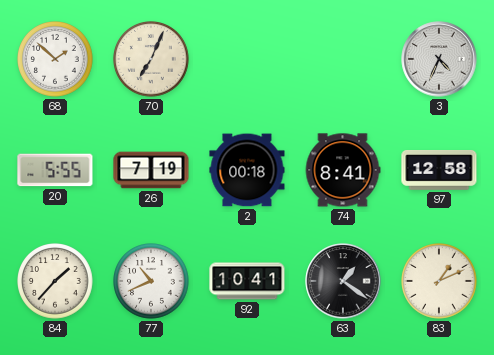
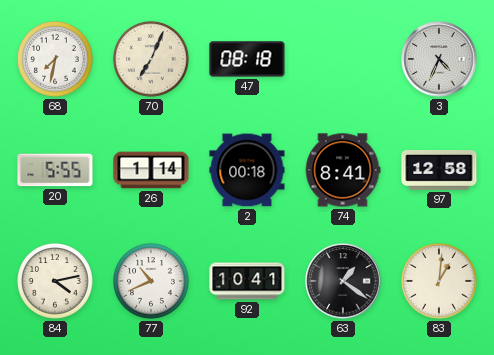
68: 1:52 -> 7:32 (56, 60)
47: none -> 08:18 (247, 59)
26: 7:19 -> 1:14 (151, 170)
84: 1:37 -> 4:13 (56, 282)
83: 1:11 -> 1:01 (440, 282)
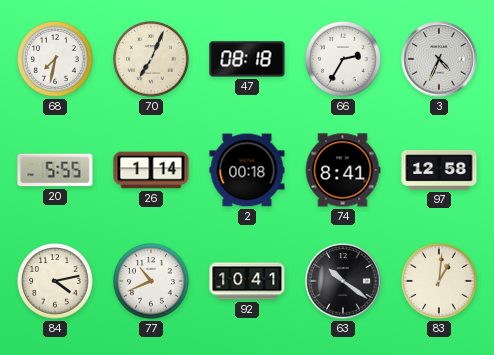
66: none -> 2:35 (344, 60)
63: 1:21 -> 10:21 (343, 281)
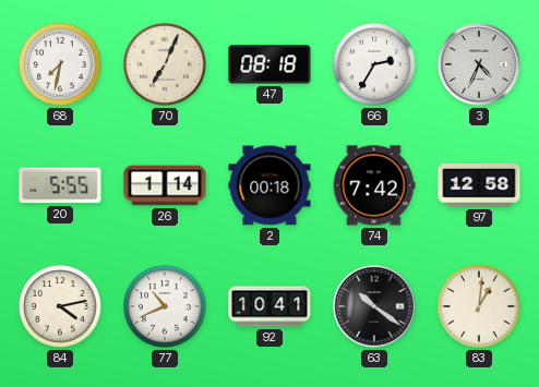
74: 8:41 -> 7:42 (374, 185)
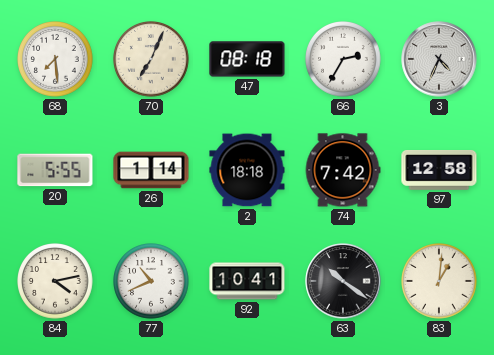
68: 7:32 -> 7:29 (56, 60)
2: 00:18 -> 18:18 (247, 170)
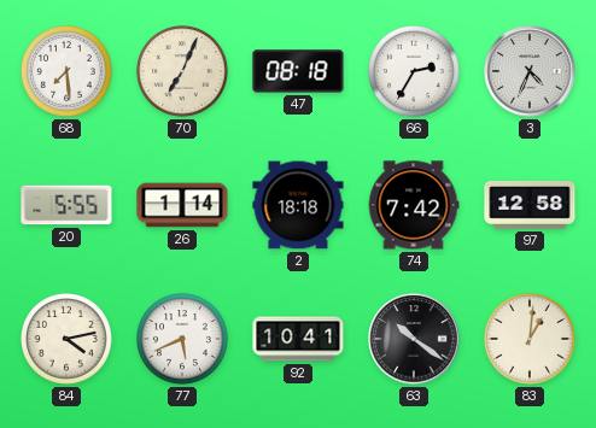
77: 10:41 -> 5:41 (183, 340)
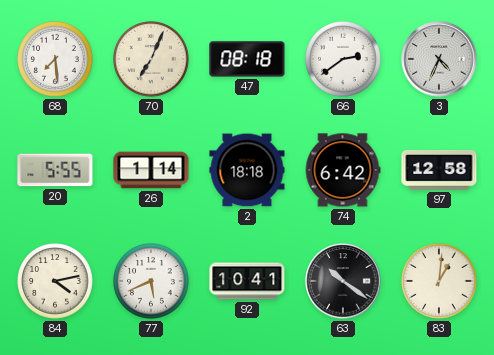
66: 2:35 -> 2:39 (344, 60)
74: 7:42 -> 6:42 (343, 170)
